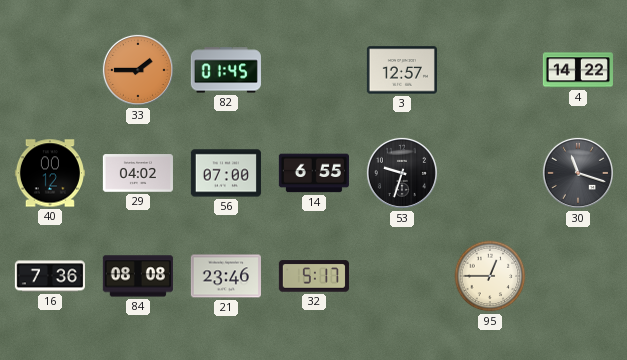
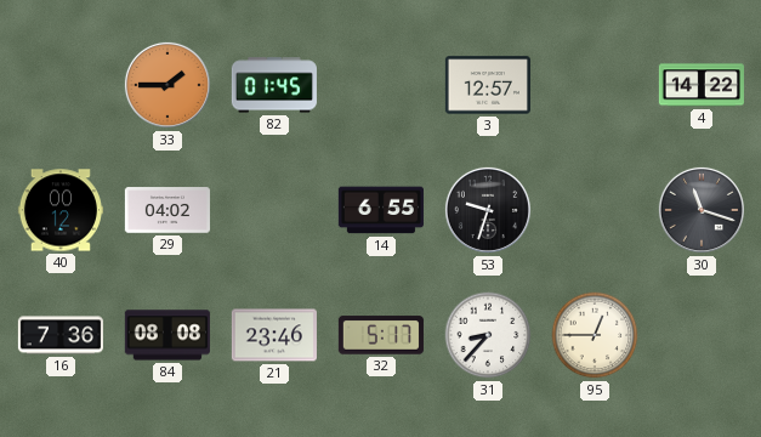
56: 07:00 -> none (226, 173)
31: none -> 8:37 (488, 335)
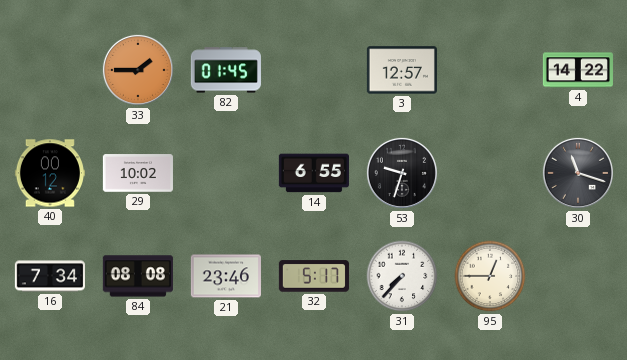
29: 04:02 -> 10:02 (138, 173)
16: 7:36 -> 7:34 (49, 276)
31: 8:37 -> 7:37 (402, 276)
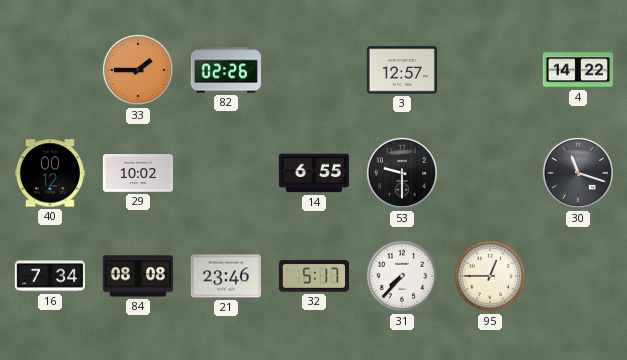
82: 01:45 -> 02:26 (226, 70)
53: 9:33 -> 9:30 (402, 173)
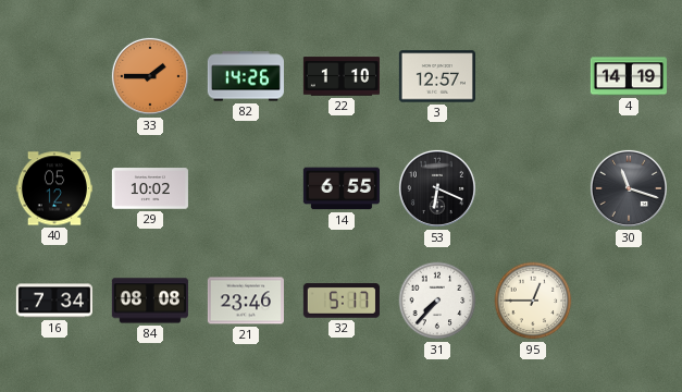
82: 02:26 -> 14:26 (246, 76)
22: none -> 1:10 (342, 76)
4: 14:22 -> 14:19 (629, 76)
40: 00:12 -> 05:12 (54, 188)
53: 9:30 -> 6:19 (437, 188)
